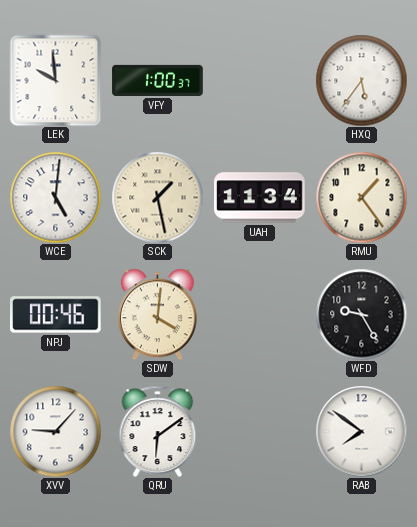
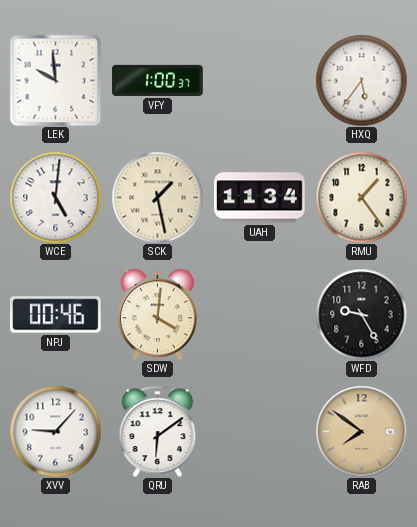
RAB dial: white -> champagne (361, 431)
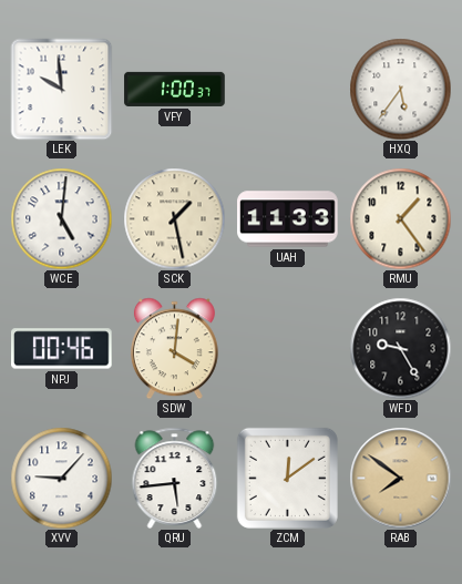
UAH: 11:34 -> 11:33 (288, 219)
QRU: 6:09 -> 5:44 (175, 478)
ZCM: none -> 12:09 (287, 478)
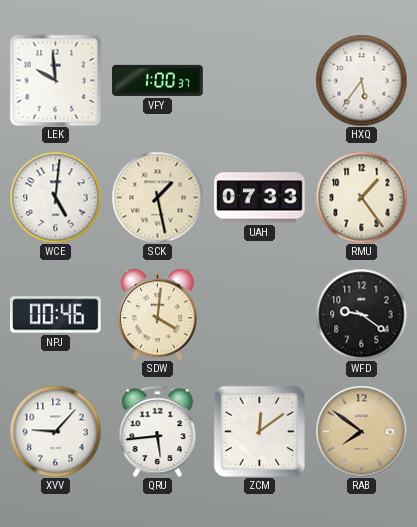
UAH: 11:33 -> 07:33 (260, 198)
WFD: 9:25 -> 9:21 (361, 314)
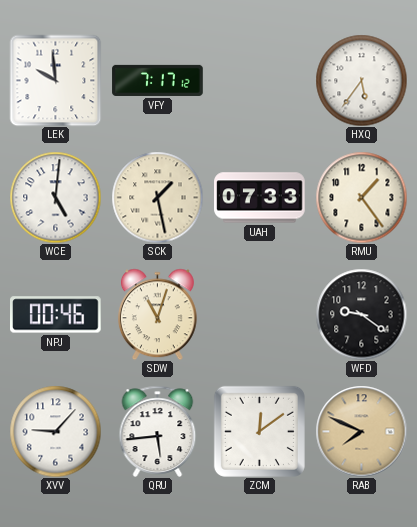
VFY: 1:00 -> 7:17 (158, 80)
SDW: 4:01 -> 11:03 (157, 314)
RAB: 7:51 -> 7:49 (361, 431)
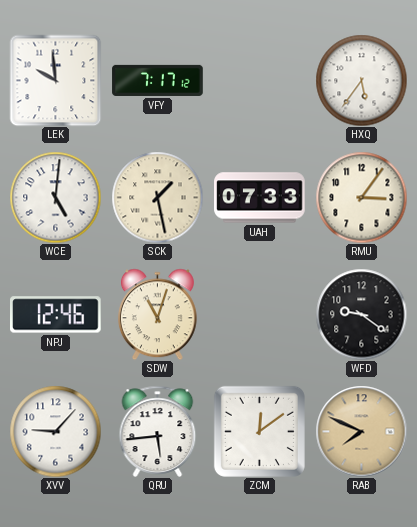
RMU: 1:24 -> 3:06 (361, 197)
NPJ: 00:46 -> 12:46 (56, 315)
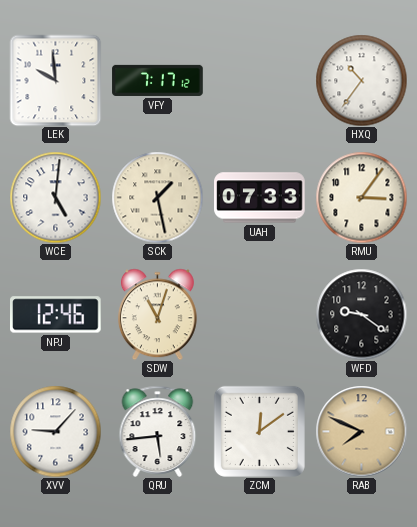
HXQ: 5:36 -> 10:36 (361, 80)
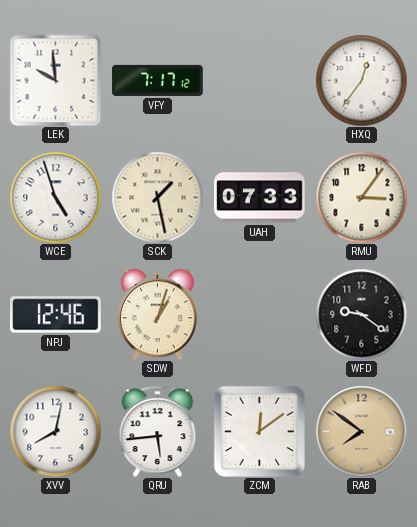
HXQ: 10:36 -> 12:36 (361, 80)
WCE: 5:01 -> 4:57 (55, 197)
SDW: 11:03 -> 1:03 (157, 314)
XVV: 9:07 -> 8:02 (55, 431)
RAB: 7:49 -> 7:51 (361, 431)
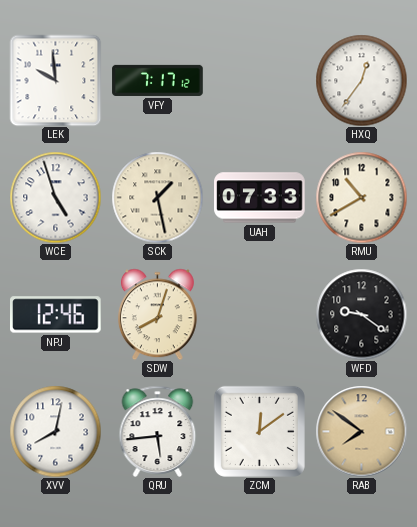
RMU: 3:06 -> 10:40 (361, 197)
SDW: 1:03 -> 8:03 (157, 314)
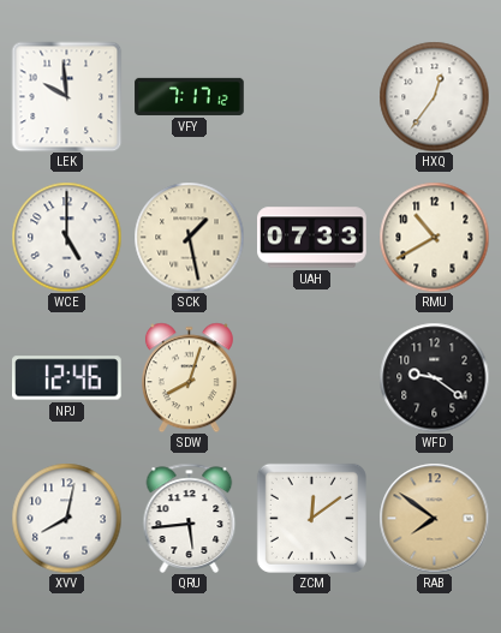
WCE: 4:57 -> 5:00 (66, 237)
